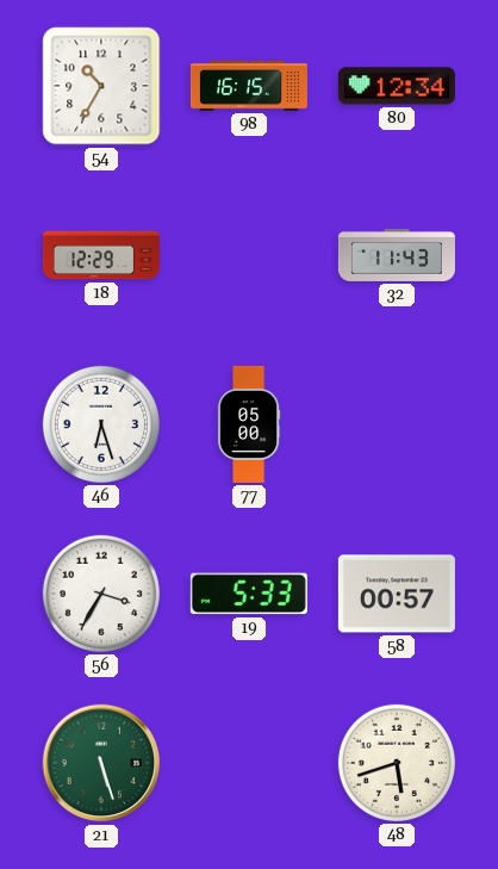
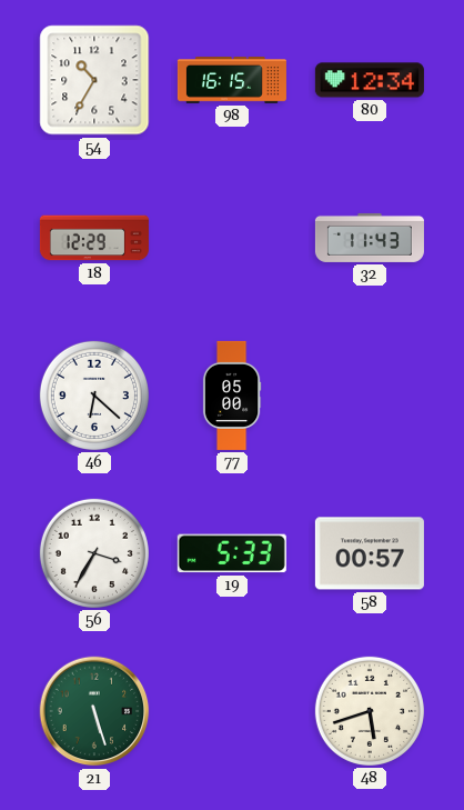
46: 6:27 -> 6:22 (94, 396)
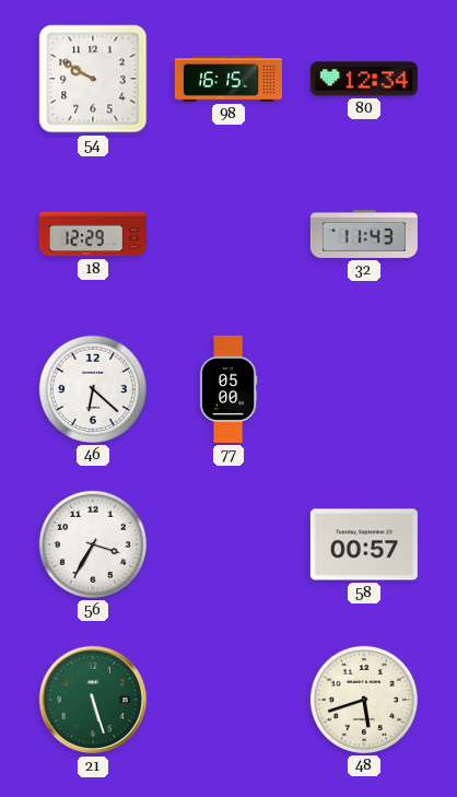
54: 10:35 -> 9:50 (93, 79)
19: 5:33 -> none (232, 553)
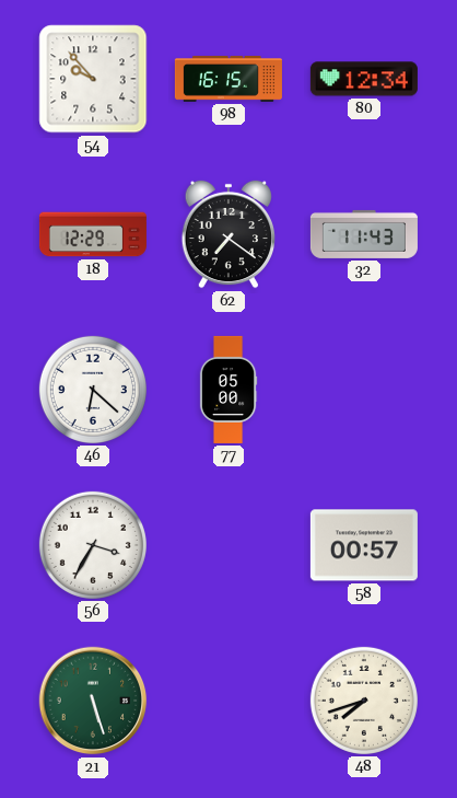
54: 9:50 -> 9:53 (93, 79)
62: none -> 7:21 (227, 234)
48: 5:42 -> 7:42 (364, 701)
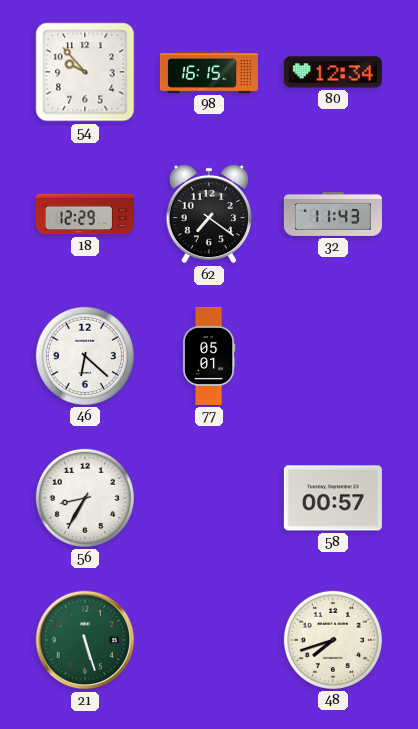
77: 05:00 -> 05:01 (209, 356)
56: 3:35 -> 8:35 (85, 498)
